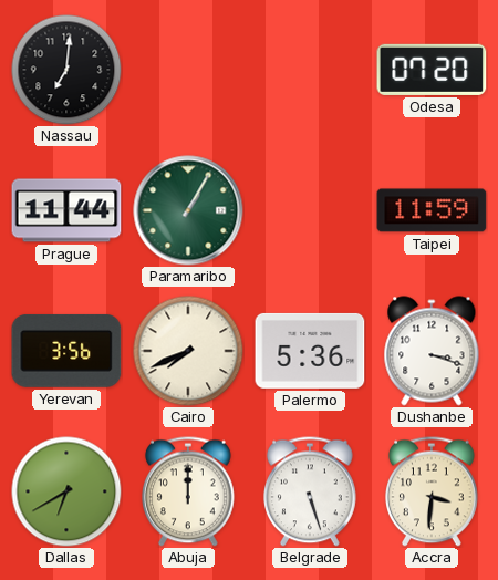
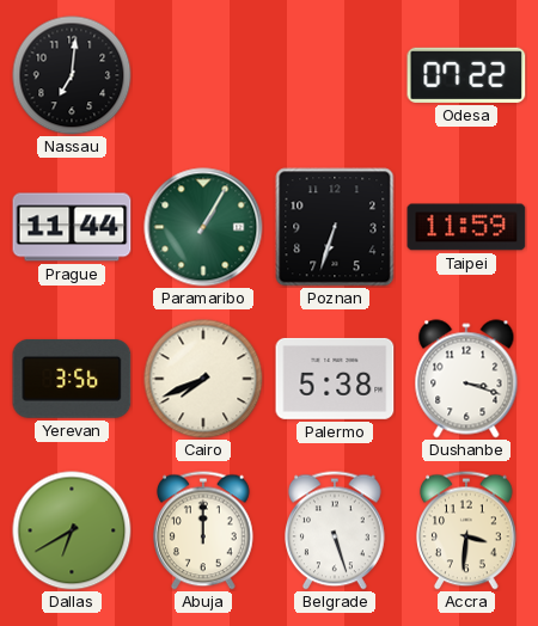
Odesa: 07:20 -> 07:22 (466, 75)
Poznan: none -> 6:33 (335, 227)
Palermo: 5:36 -> 5:38 (335, 379)
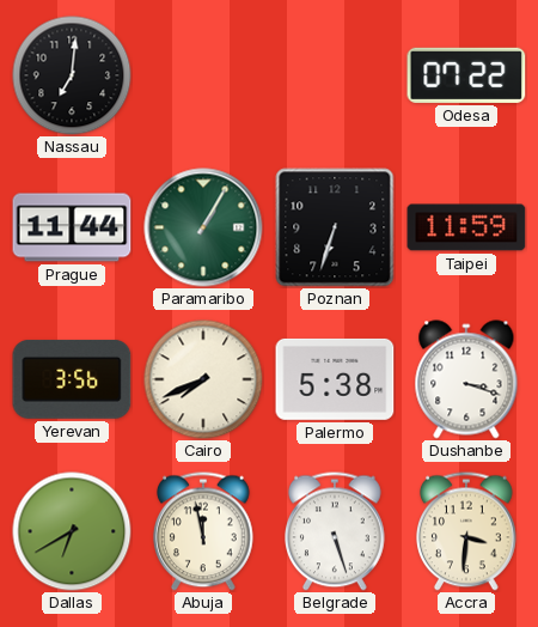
Abuja: 12:00 -> 11:58 (204, 531)
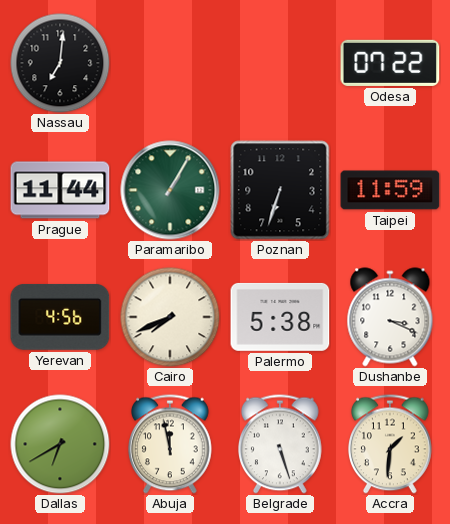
Yerevan: 3:56 -> 4:56 (60, 317)
Dushanbe: 3:18 -> 3:19 (390, 317)
Accra: 3:31 -> 1:31 (391, 444)
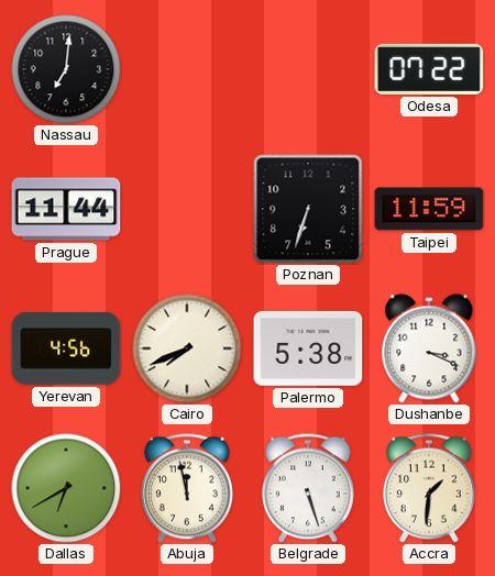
Paramaribo: 1:05 -> none (170, 190)
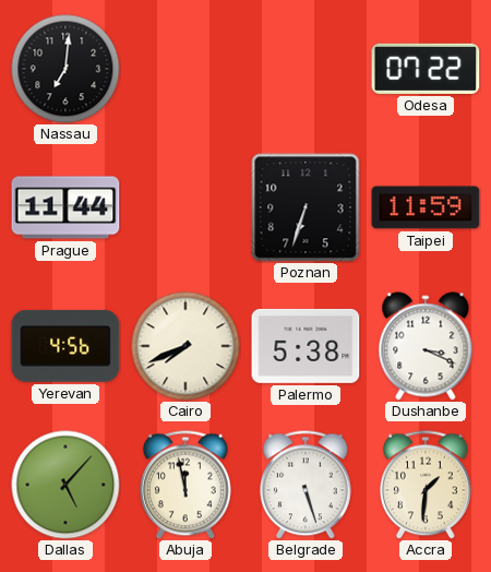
Dallas: 6:40 -> 5:07 (65, 485)
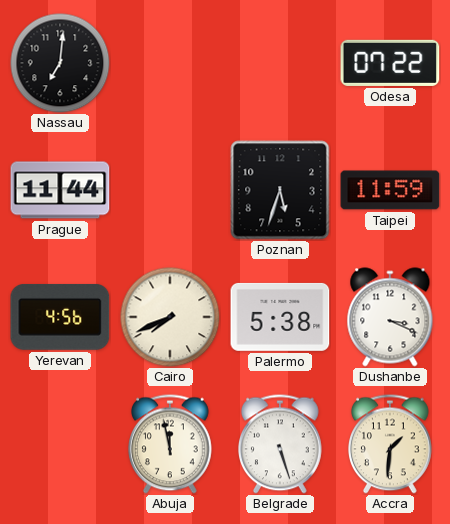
Poznan: 6:33 -> 5:33 (280, 190)
Dallas: 5:07 -> none (65, 485)
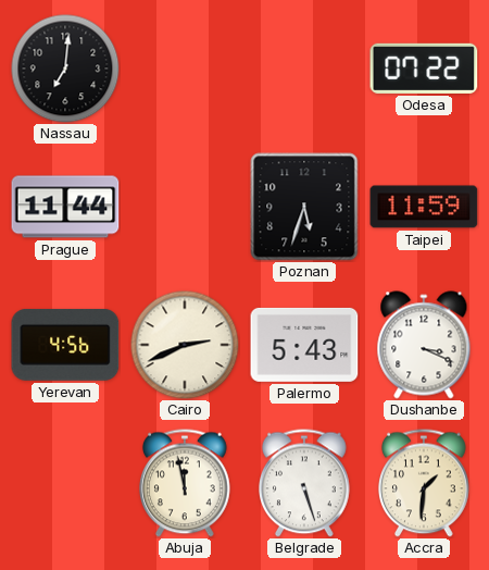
Cairo: 7:41 -> 2:41 (185, 345)
Palermo: 5:38 -> 5:43 (304, 345)
